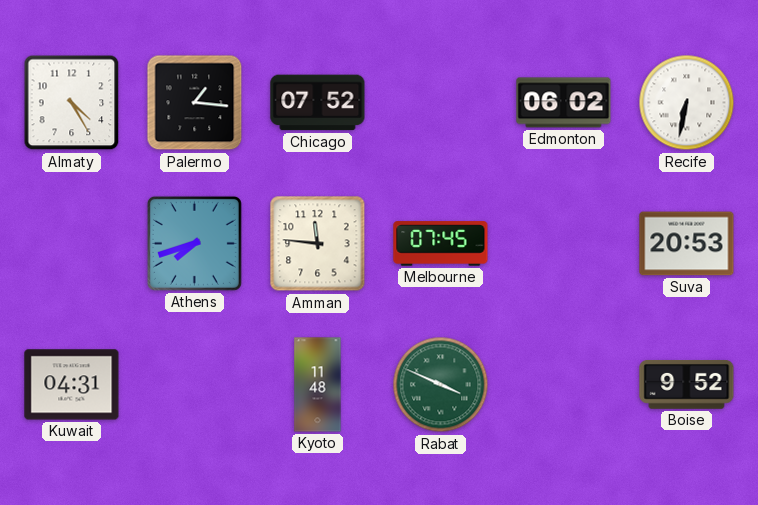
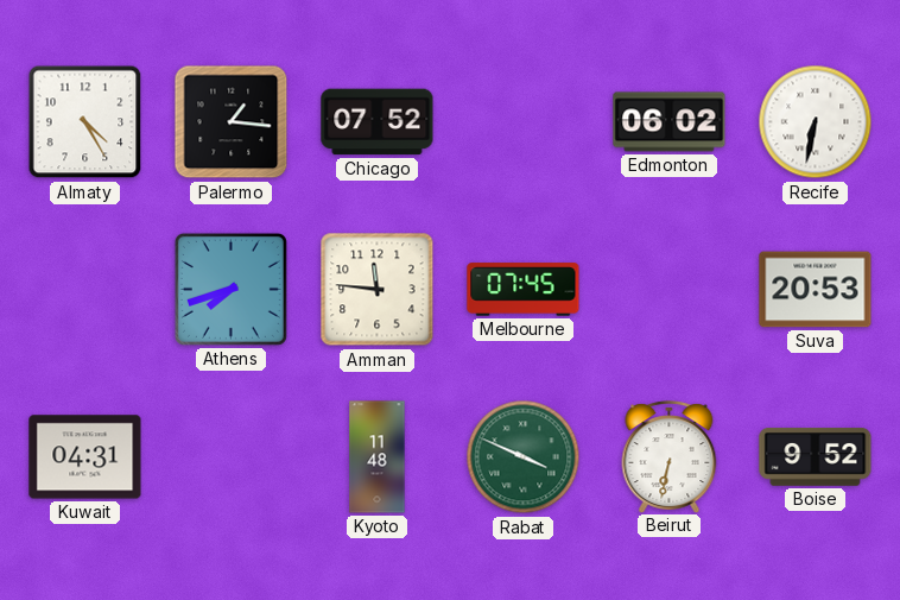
Beirut: none -> 6:32 (670, 456)
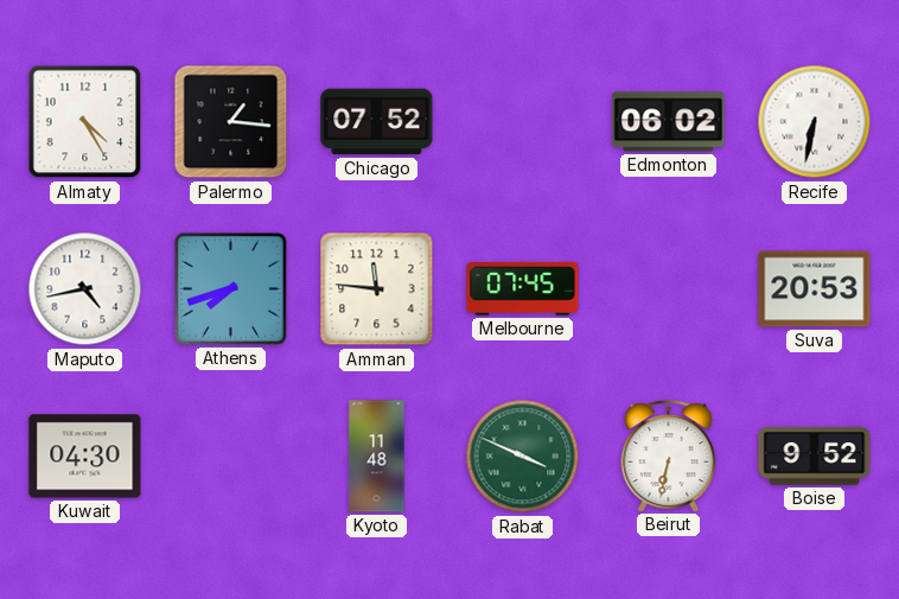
Maputo: none -> 4:43 (85, 289)
Kuwait: 04:31 -> 04:30 (85, 457)
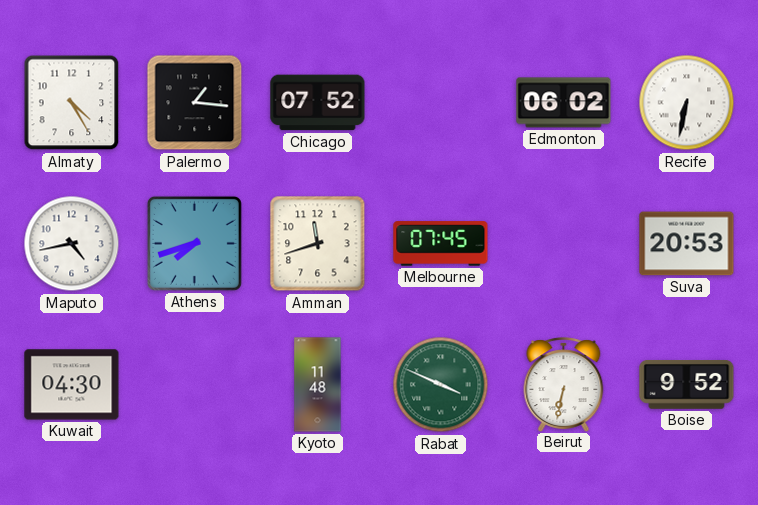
Amman: 11:46 -> 11:42 (318, 244)
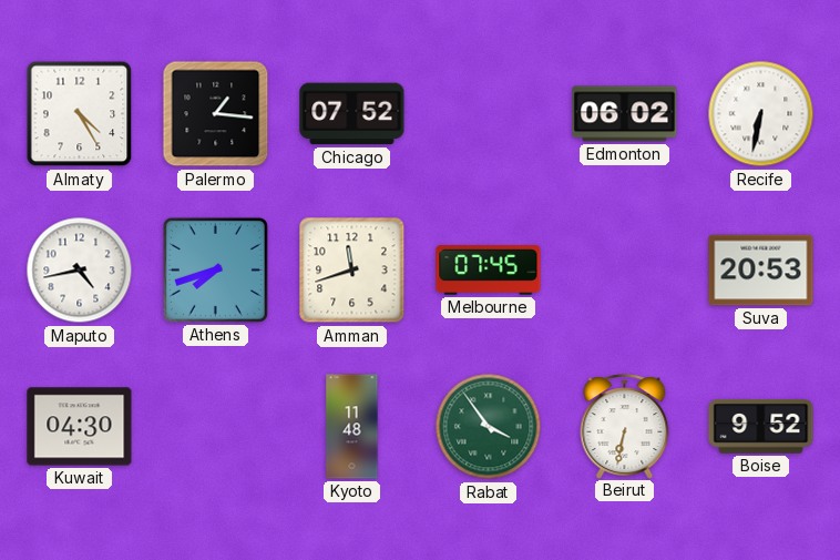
Rabat: 3:49 -> 3:54 (489, 427)
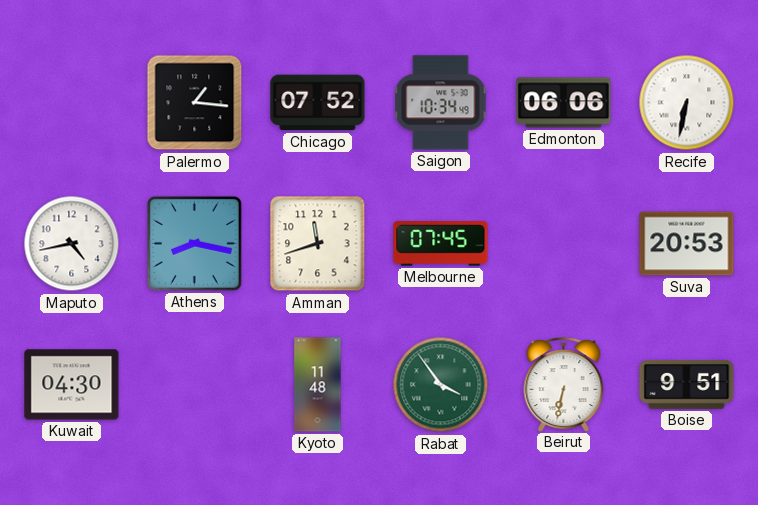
Almaty: 4:25 -> none (80, 114)
Saigon: none -> 10:34 (441, 103)
Edmonton: 06:02 -> 06:06 (564, 103)
Athens: 7:42 -> 8:17 (194, 243)
Boise: 9:52 -> 9:51 (687, 385)
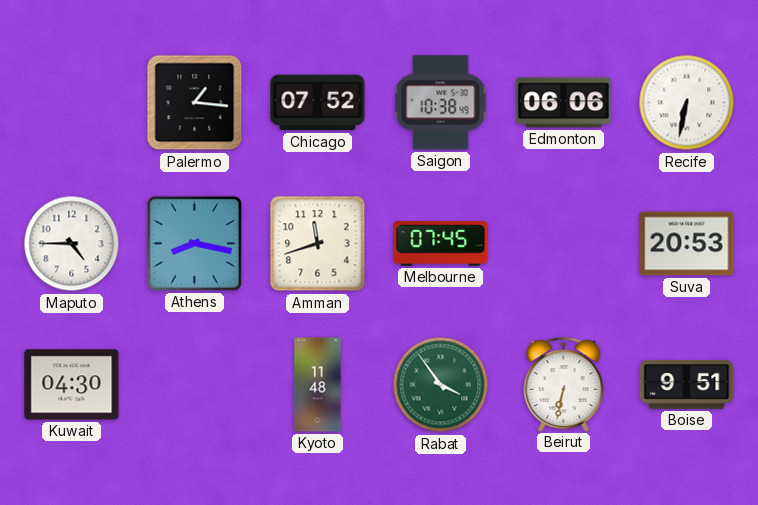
Saigon: 10:34 -> 10:38 (441, 103)
Maputo: 4:43 -> 4:45 (72, 244)
